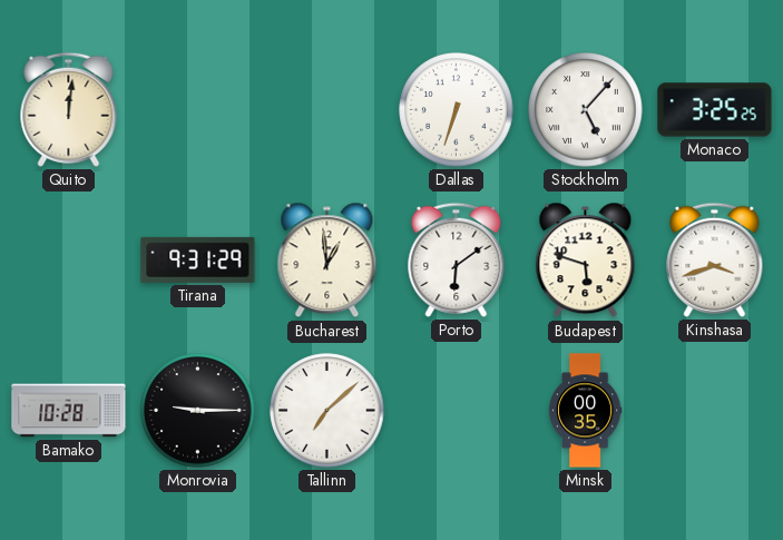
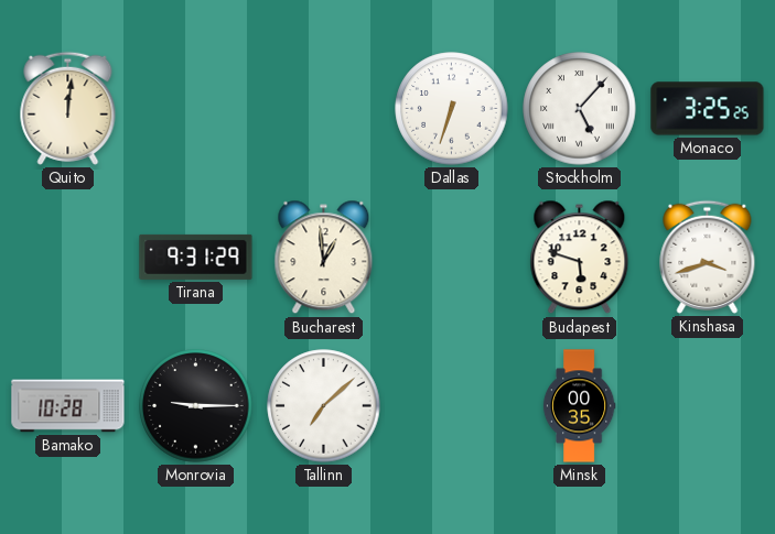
Porto: 6:09 -> none (457, 259)
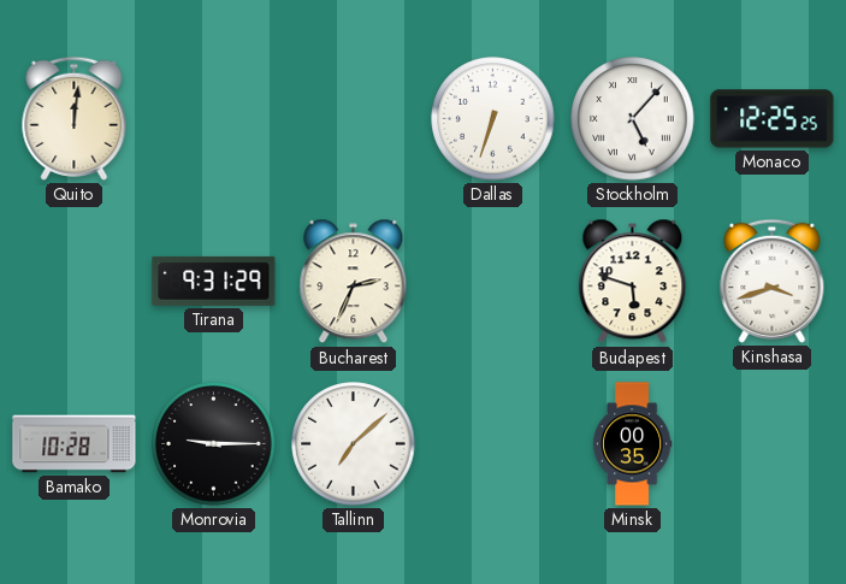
Monaco: 3:25 -> 12:25 (773, 119)
Bucharest: 12:59 -> 2:34 (354, 282)
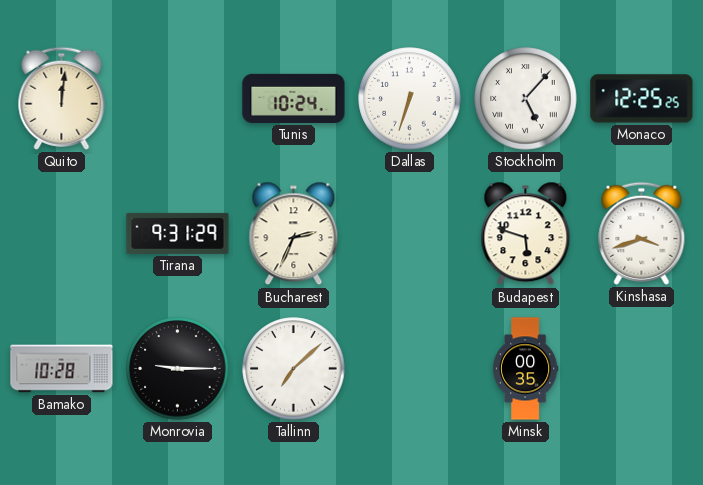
Tunis: none -> 10:24 (294, 98)
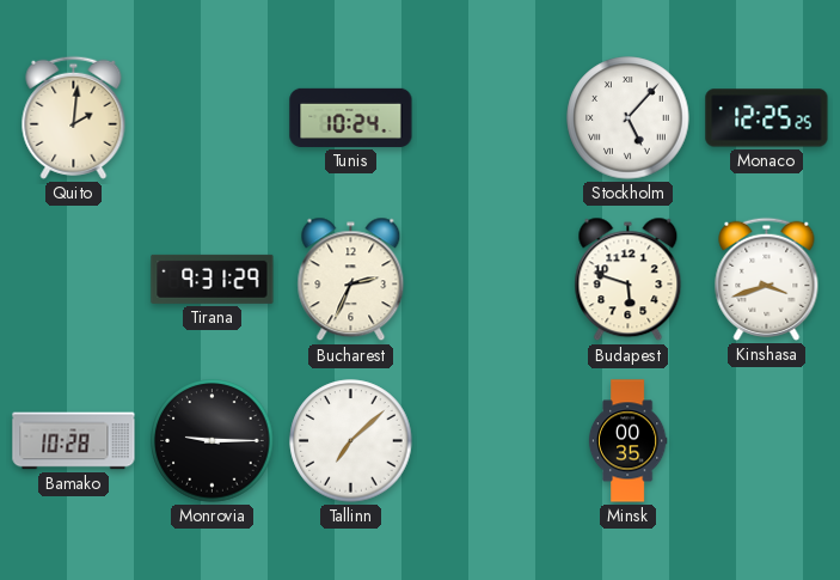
Quito: 12:01 -> 2:01 (74, 117)
Dallas: 6:33 -> none (410, 99)
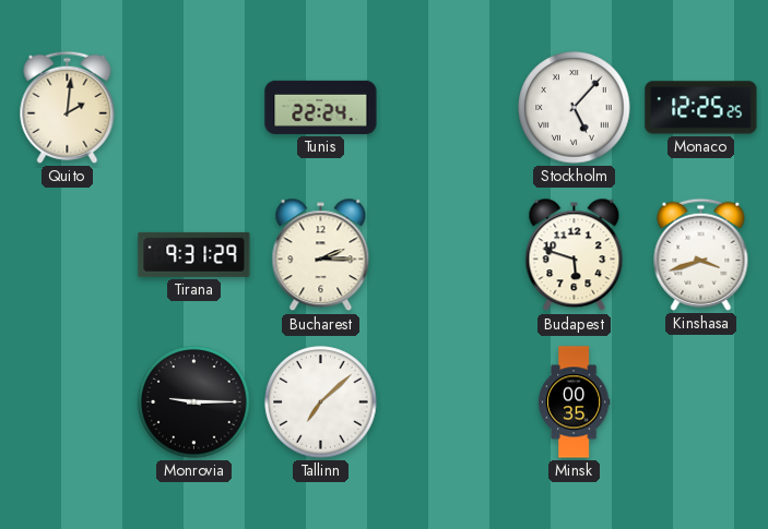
Tunis: 10:24 -> 22:24 (321, 107)
Bucharest: 2:34 -> 2:15 (321, 255)
Bamako: 10:28 -> none (74, 441)
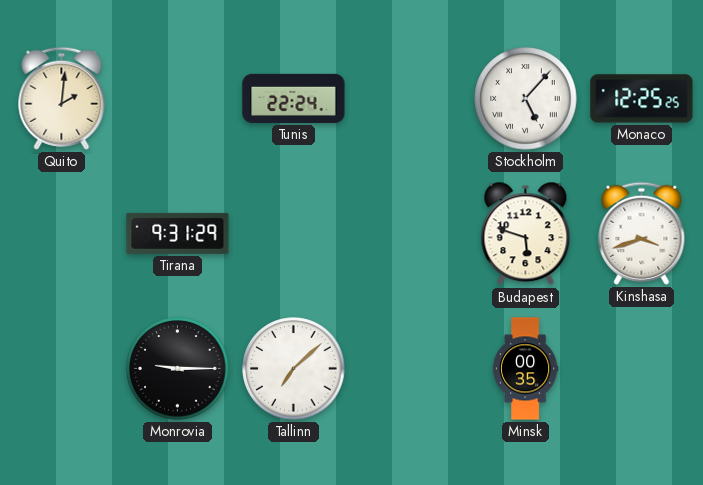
Bucharest: 2:15 -> none (321, 255)
